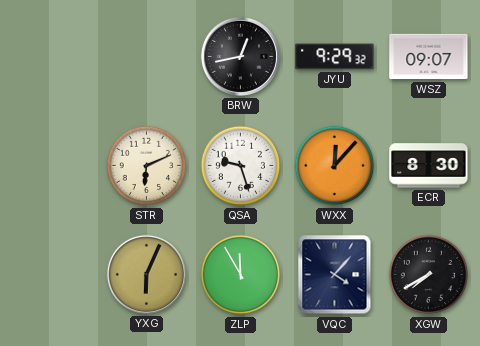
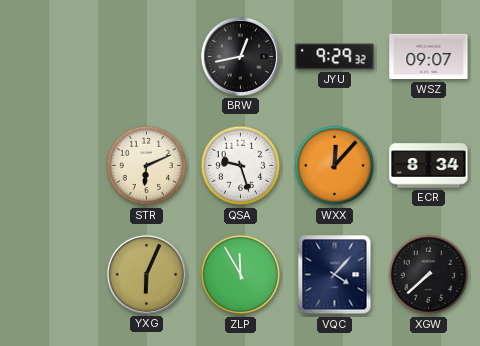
ECR: 8:30 -> 8:34 (429, 166)
XGW: 7:40 -> 7:38 (429, 275)
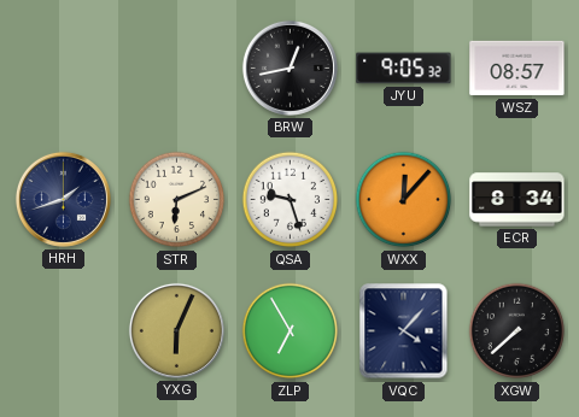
JYU: 9:29 -> 9:05 (404, 69)
WSZ: 09:07 -> 08:57 (517, 69)
HRH: none -> 1:42 (63, 199)
ZLP: 11:55 -> 6:55 (291, 331)
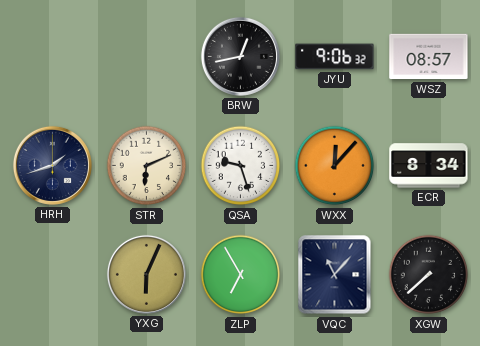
JYU: 9:05 -> 9:06 (335, 57)
VQC: 4:07 -> 11:07 (335, 275)
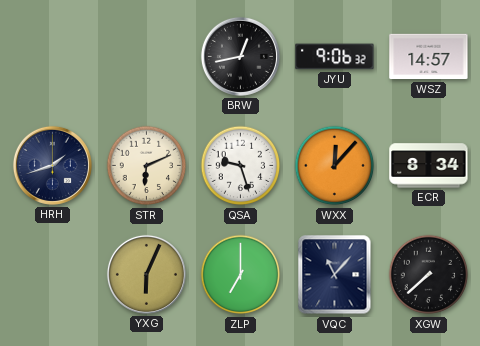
WSZ: 08:57 -> 14:57 (429, 57)
ZLP: 6:55 -> 7:00 (241, 275)
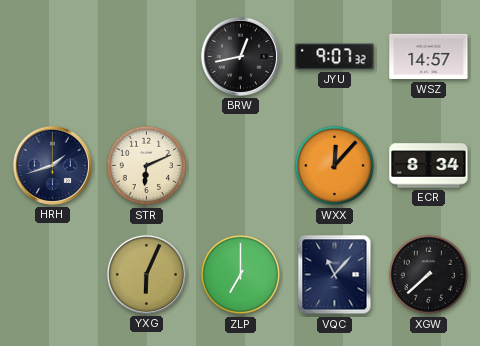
JYU: 9:06 -> 9:07 (335, 57)
QSA: 9:27 -> none (241, 166)
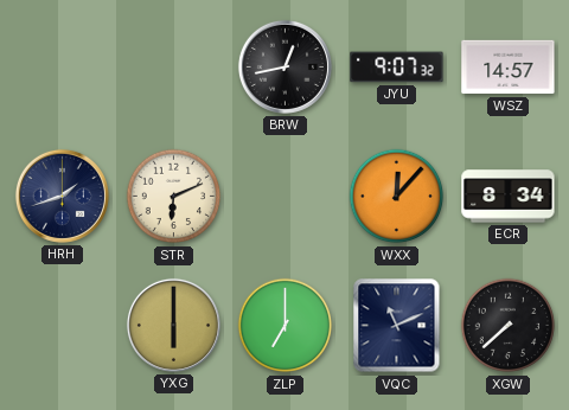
YXG: 6:04 -> 6:00 (173, 325)
VQC: 11:07 -> 11:11 (397, 326)
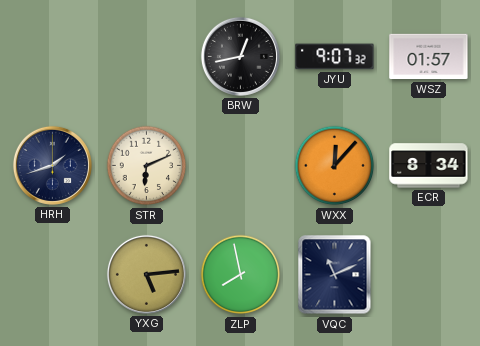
WSZ: 14:57 -> 01:57 (429, 57)
YXG: 6:00 -> 5:14 (146, 274)
ZLP: 7:00 -> 7:58 (241, 275)
XGW: 7:38 -> none (509, 326)
